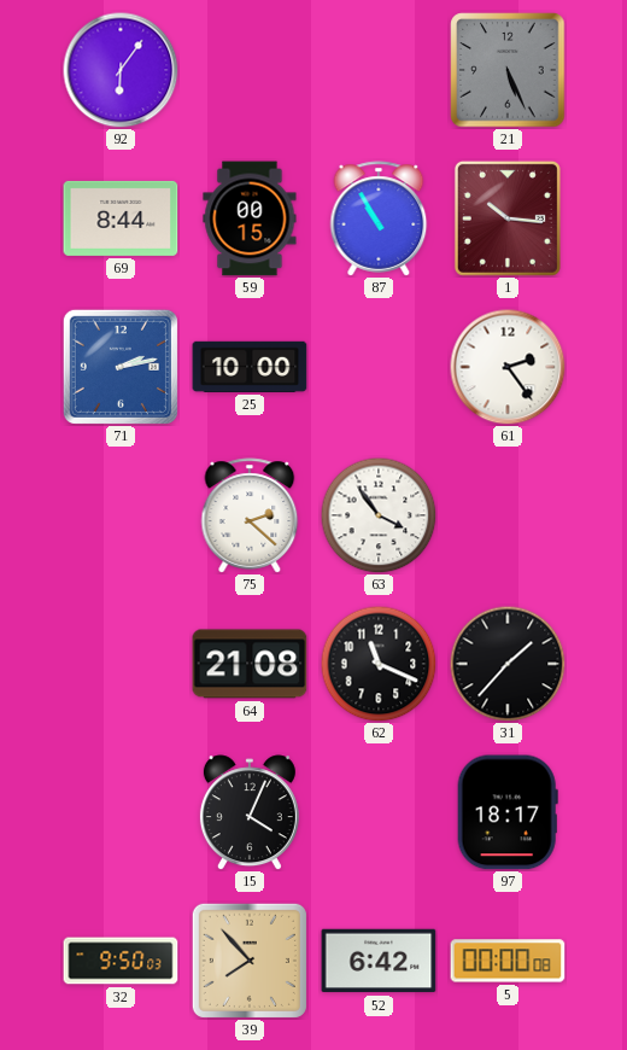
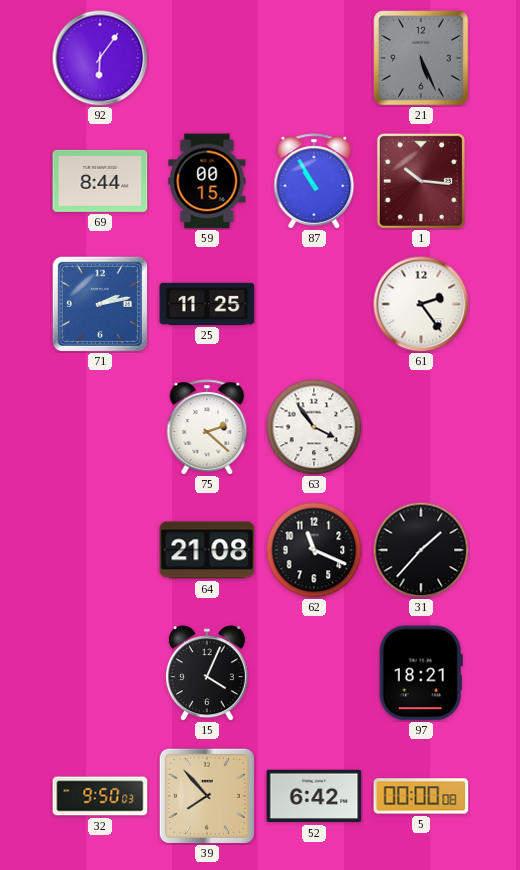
25: 10:00 -> 11:25 (207, 304)
97: 18:17 -> 18:21 (421, 673)
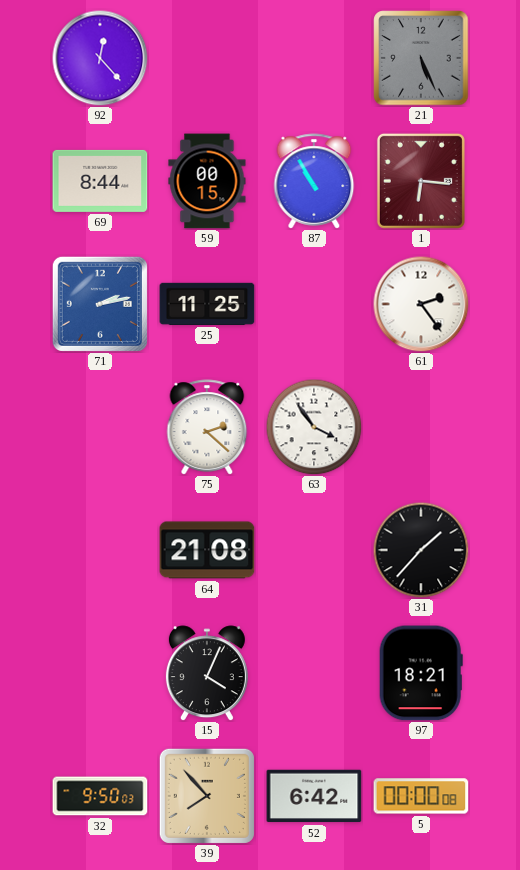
92: 6:06 -> 12:23 (100, 58)
1: 10:16 -> 6:16 (421, 181)
62: 11:19 -> none (314, 550)
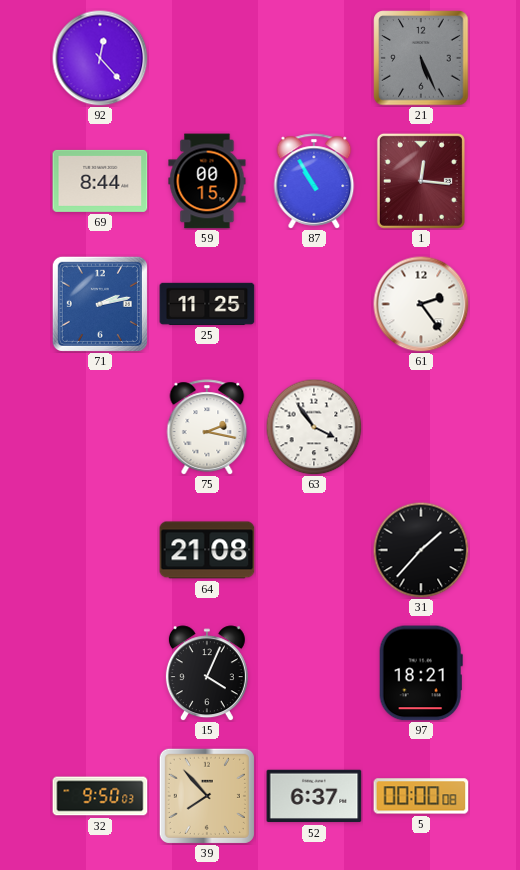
1: 6:16 -> 12:16 (421, 181)
75: 2:22 -> 2:17 (207, 427)
52: 6:42 -> 6:37 (314, 796)
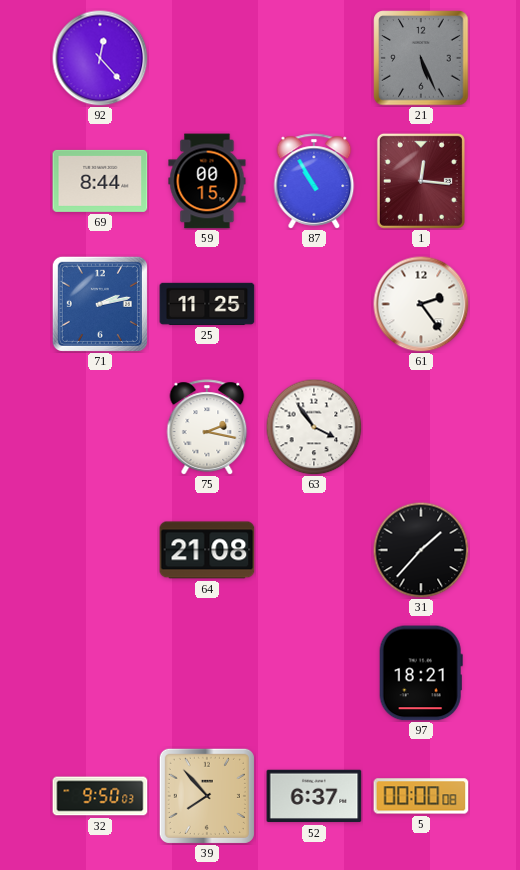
15: 4:04 -> none (207, 673)
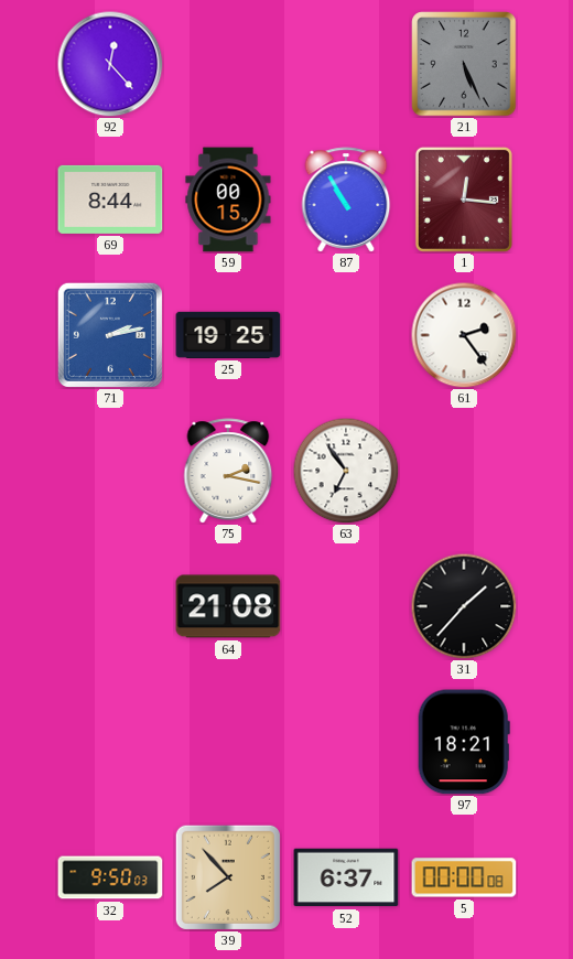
25: 11:25 -> 19:25 (228, 335)
63: 3:54 -> 6:54 (346, 471)
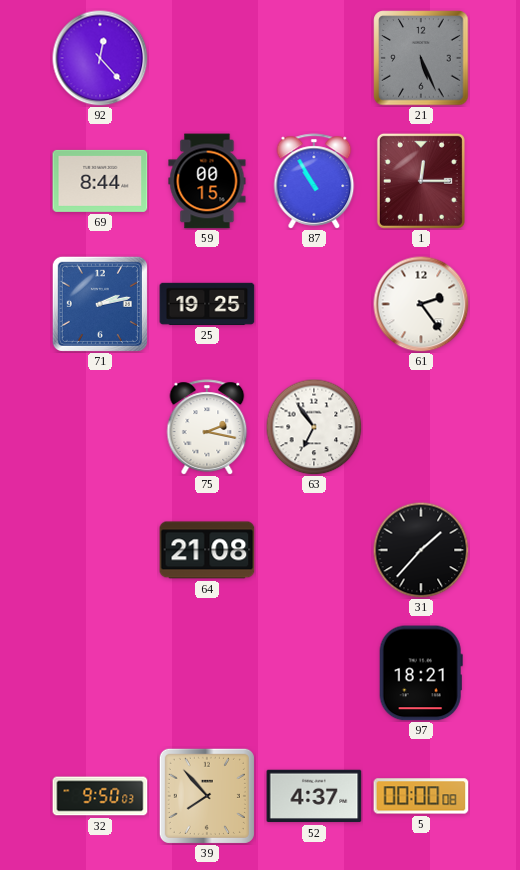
1: 12:16 -> 12:15 (421, 181)
52: 6:37 -> 4:37 (314, 796)
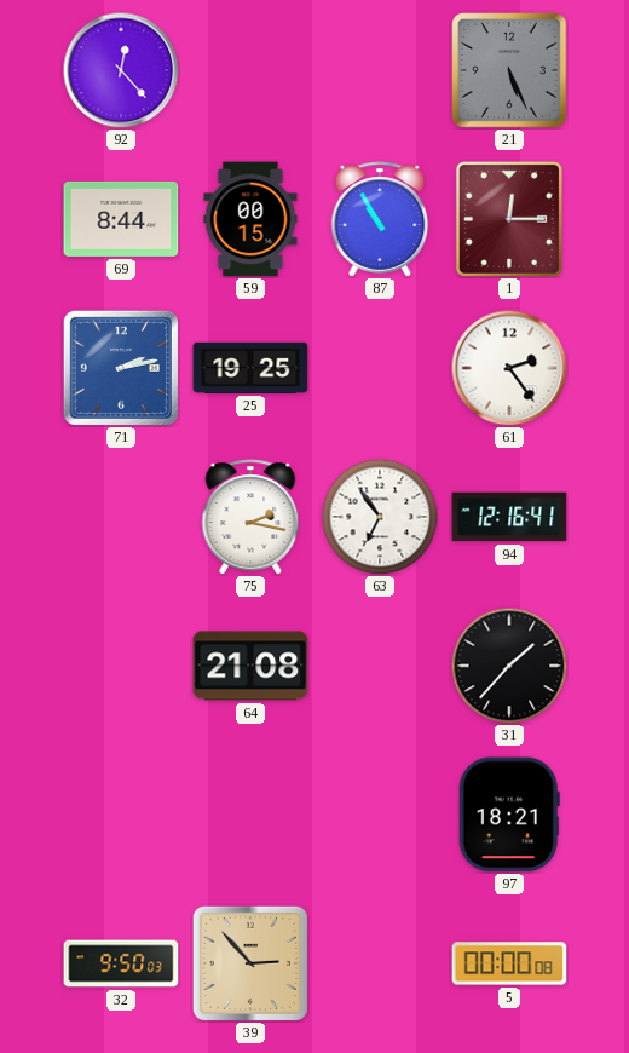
94: none -> 12:16 (509, 517)
39: 7:53 -> 2:53 (250, 963)
52: 4:37 -> none (314, 796)
